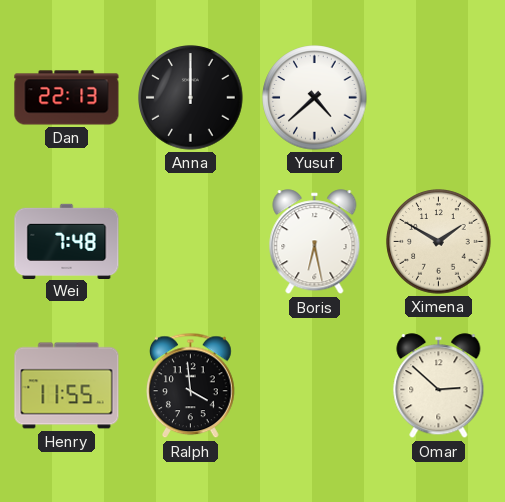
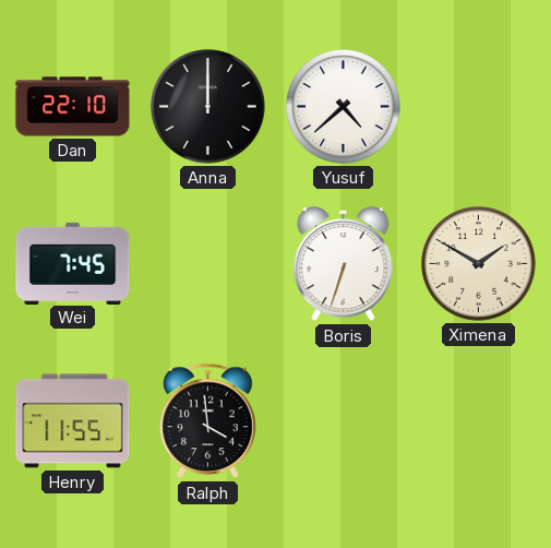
Dan: 22:13 -> 22:10 (73, 107)
Wei: 7:48 -> 7:45 (73, 263)
Boris: 6:28 -> 6:33 (344, 264)
Omar: 2:52 -> none (439, 386)
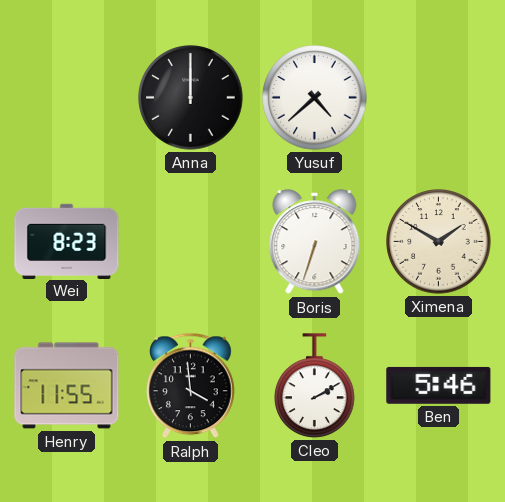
Dan: 22:10 -> none (73, 107)
Wei: 7:45 -> 8:23 (67, 241)
Cleo: none -> 2:10 (315, 386)
Ben: none -> 5:46 (439, 385)
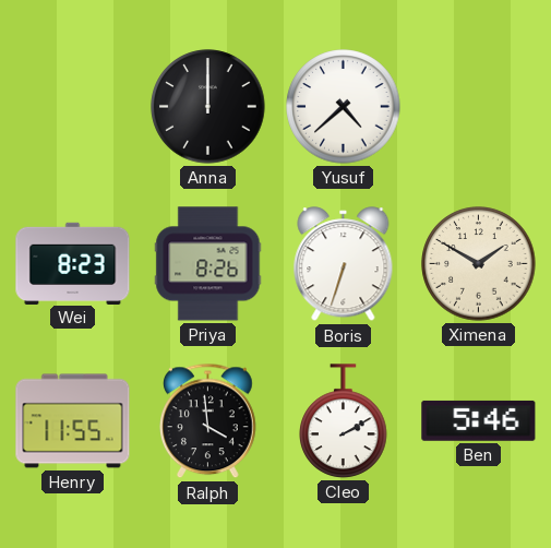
Priya: none -> 8:26 (208, 264)
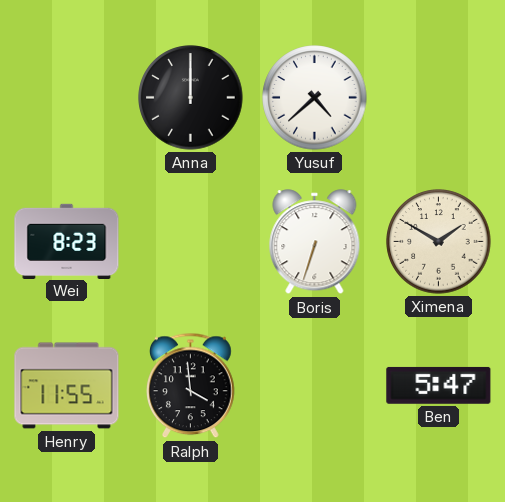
Priya: 8:26 -> none (208, 264)
Cleo: 2:10 -> none (344, 421)
Ben: 5:46 -> 5:47 (439, 385)
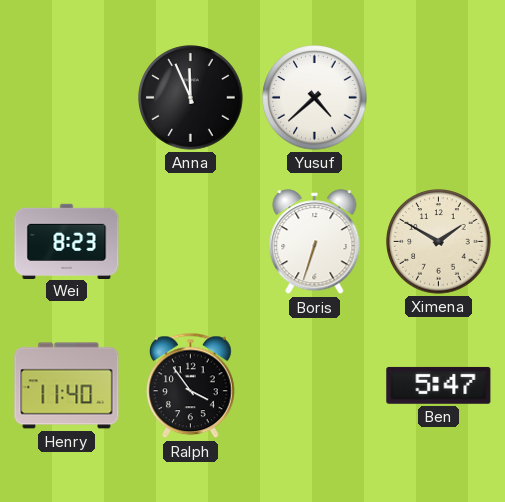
Anna: 12:00 -> 11:56 (191, 98)
Henry: 11:55 -> 11:40 (67, 386)
Ralph: 3:59 -> 3:54 (191, 386)
